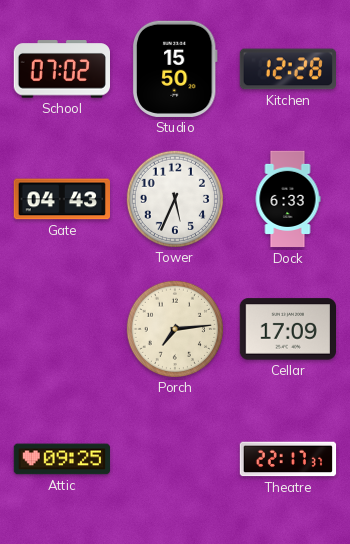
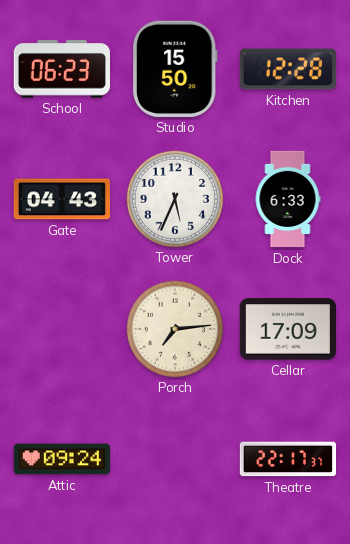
School: 07:02 -> 06:23 (61, 69)
Attic: 09:25 -> 09:24 (61, 459)
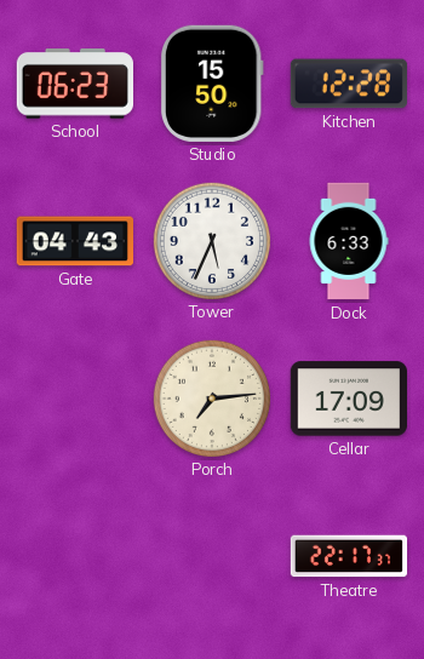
Attic: 09:24 -> none (61, 459)
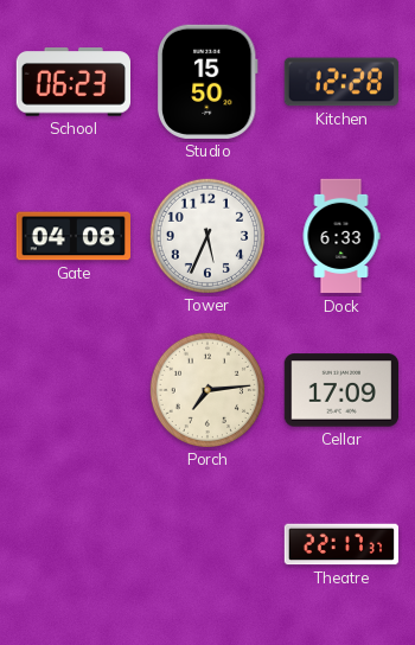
Gate: 04:43 -> 04:08 (72, 236)
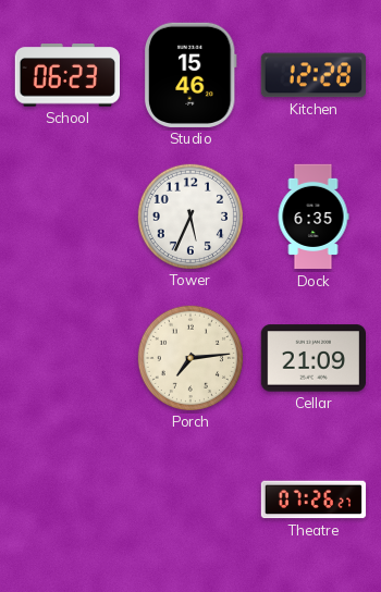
Studio: 15:50 -> 15:46 (190, 75)
Gate: 04:08 -> none (72, 236)
Dock: 6:33 -> 6:35 (314, 217)
Cellar: 17:09 -> 21:09 (312, 358)
Theatre: 22:17 -> 07:26 (314, 499)
